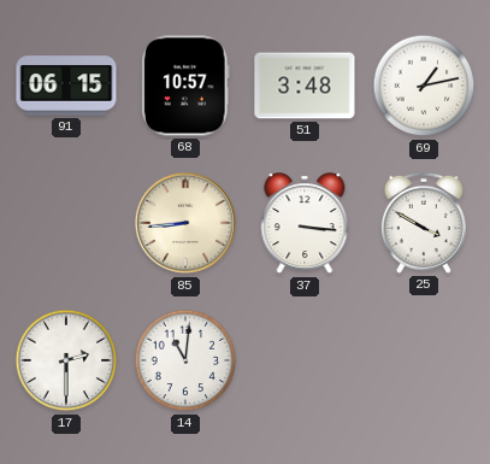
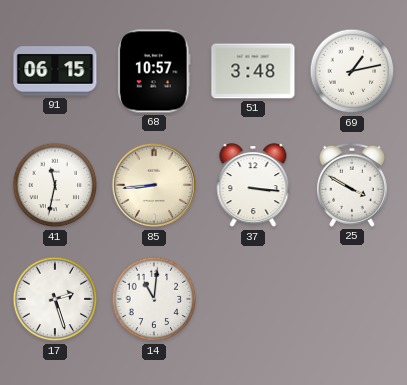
41: none -> 11:32 (55, 185)
17: 2:30 -> 2:27 (55, 299)
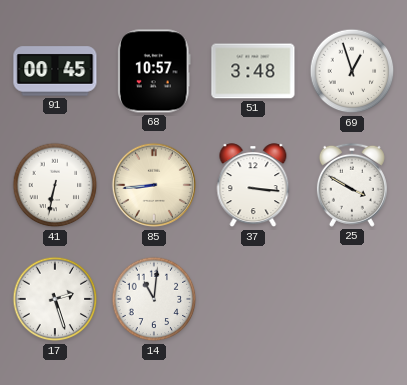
91: 06:15 -> 00:45 (55, 71)
69: 1:13 -> 12:57 (352, 71)
41: 11:32 -> 6:32 (55, 185)
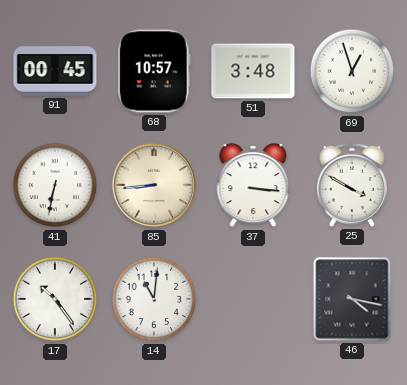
17: 2:27 -> 10:24 (55, 299)
46: none -> 4:17 (352, 299)
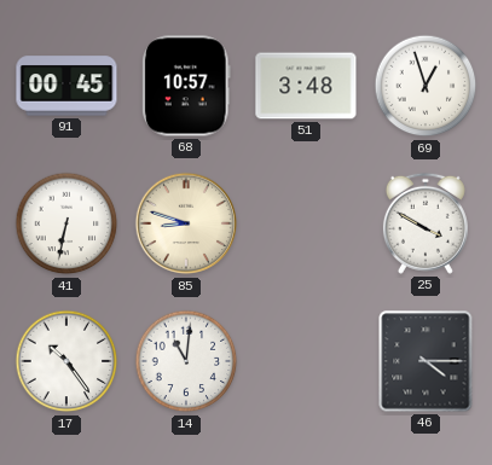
85: 8:44 -> 8:48 (186, 223)
37: 3:16 -> none (253, 186)
46: 4:17 -> 4:15 (426, 361)
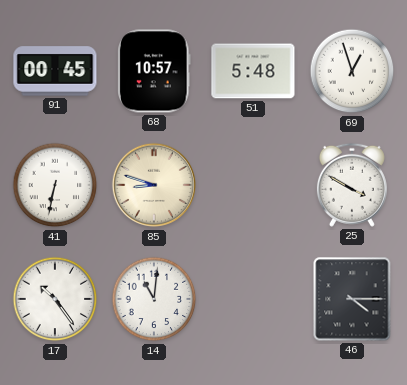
51: 3:48 -> 5:48 (253, 71)
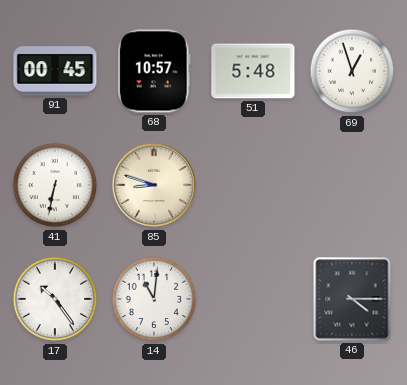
25: 3:50 -> none (352, 185)
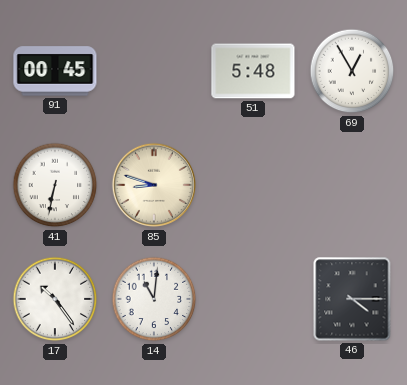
68: 10:57 -> none (154, 71)
69: 12:57 -> 12:55 (352, 71)
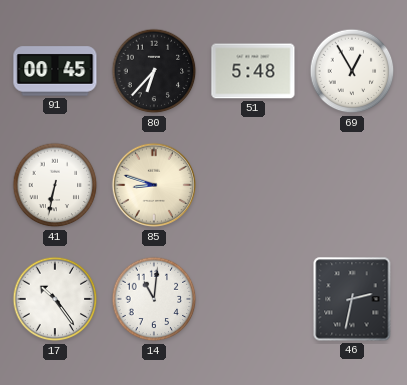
80: none -> 6:37 (154, 71)
46: 4:15 -> 2:32 (352, 299)
